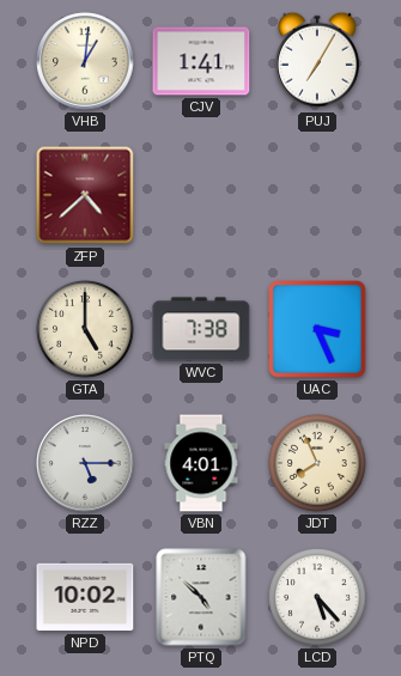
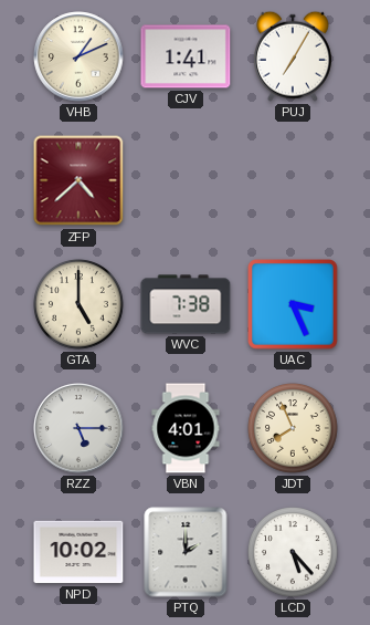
VHB: 1:01 -> 1:11 (78, 56)
PTQ: 4:52 -> 2:00 (186, 552)
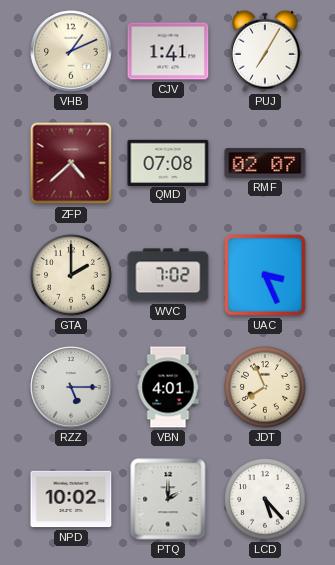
QMD: none -> 07:08 (168, 162)
RMF: none -> 02:07 (265, 163)
GTA: 5:00 -> 2:00 (72, 276)
WVC: 7:38 -> 7:02 (168, 275)
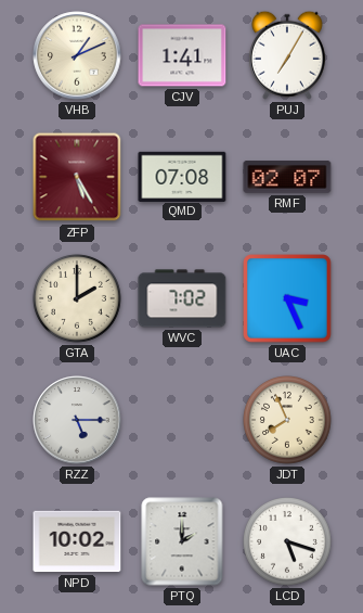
ZFP: 4:38 -> 5:25 (77, 177)
VBN: 4:01 -> none (168, 387)
LCD: 5:23 -> 5:18 (288, 542)
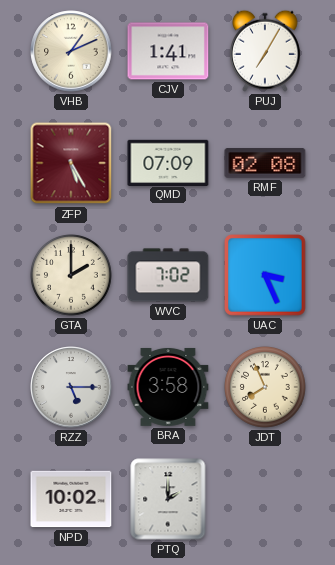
QMD: 07:08 -> 07:09 (168, 162)
RMF: 02:07 -> 02:08 (265, 163)
BRA: none -> 3:58 (168, 387)
LCD: 5:18 -> none (288, 542)
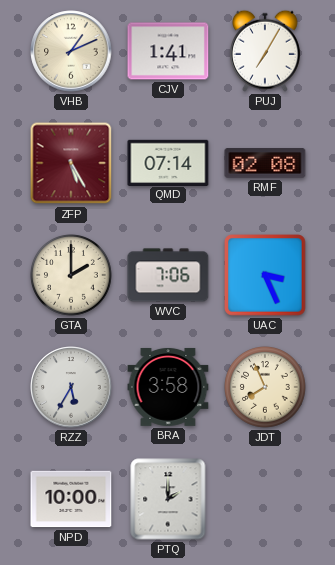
QMD: 07:09 -> 07:14 (168, 162)
WVC: 7:02 -> 7:06 (168, 275)
RZZ: 5:15 -> 5:35 (71, 387)
NPD: 10:02 -> 10:00 (71, 499)
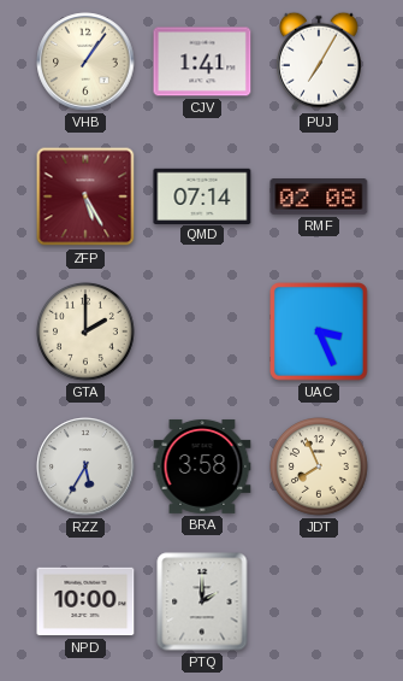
VHB: 1:11 -> 1:06 (85, 61)
WVC: 7:06 -> none (168, 275)
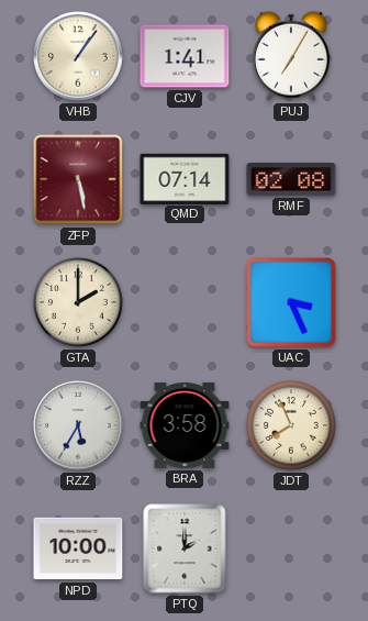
ZFP: 5:25 -> 5:28 (78, 179)
